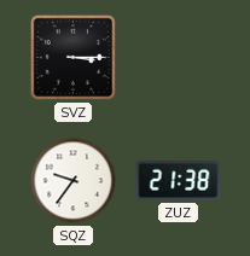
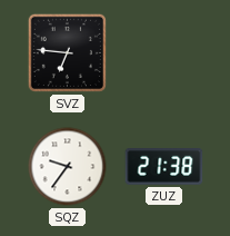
SVZ: 3:15 -> 6:46 (67, 52)
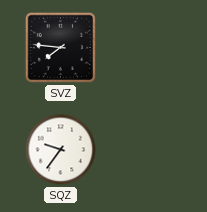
SVZ: 6:46 -> 7:46 (60, 47)
ZUZ: 21:38 -> none (164, 167)
